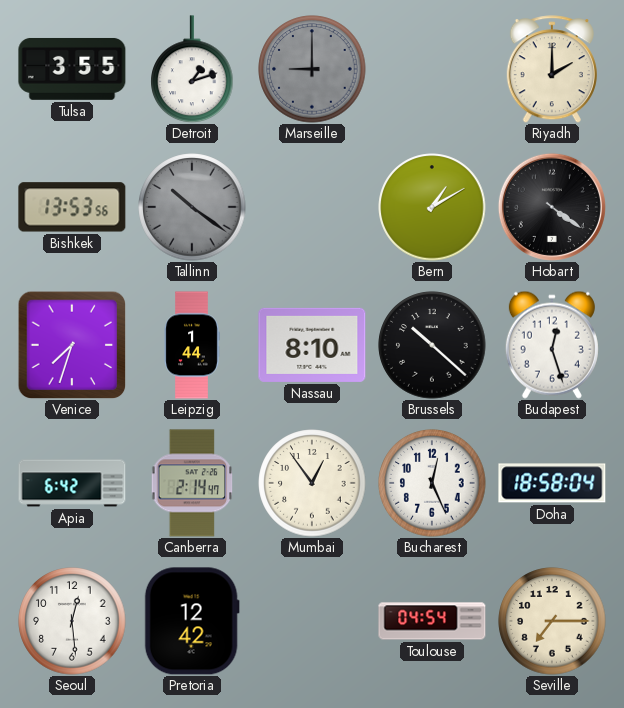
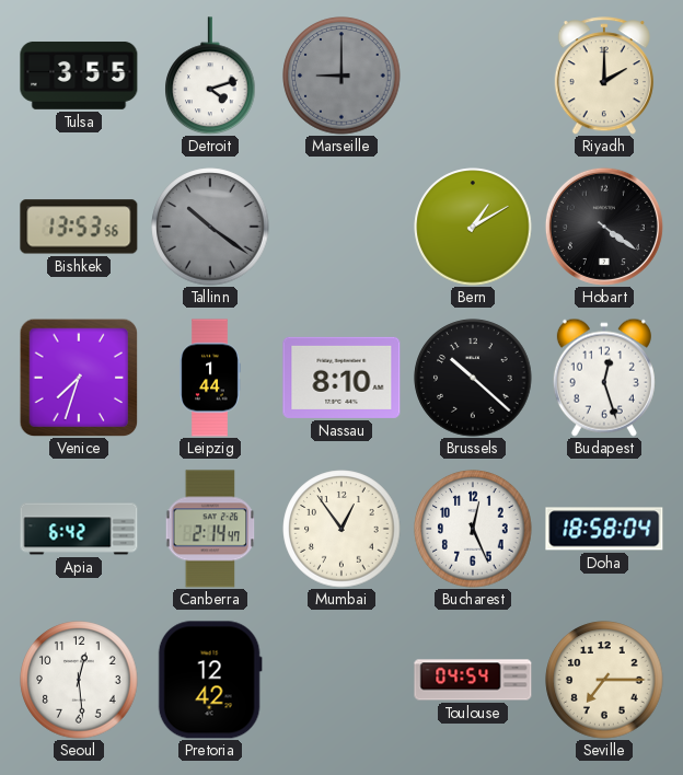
Detroit: 1:12 -> 4:12 (210, 76)
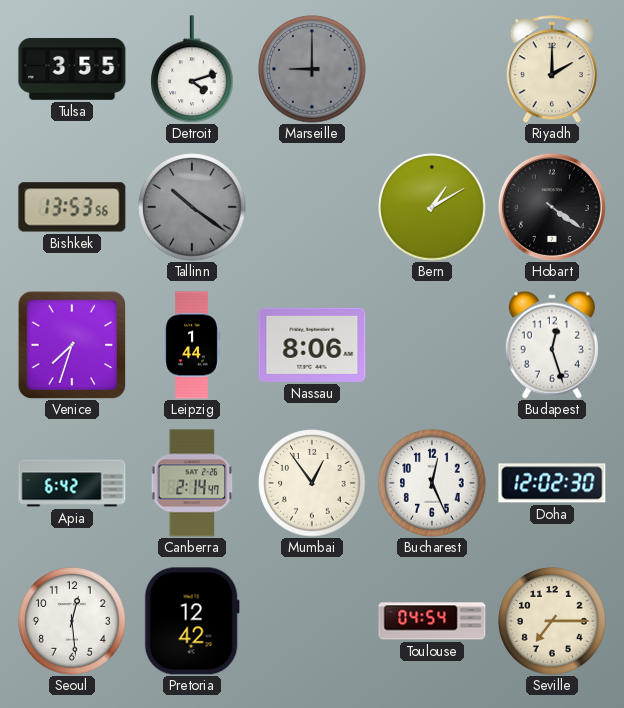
Nassau: 8:10 -> 8:06 (312, 345)
Brussels: 10:22 -> none (473, 378)
Doha: 18:58 -> 12:02 (552, 483)
